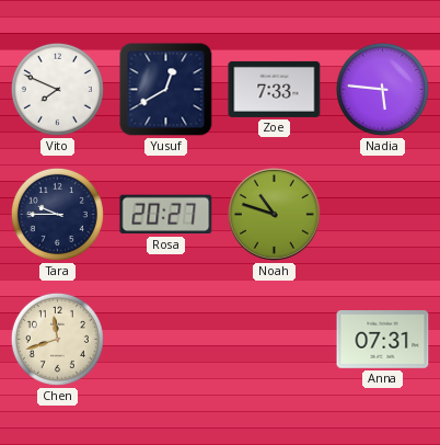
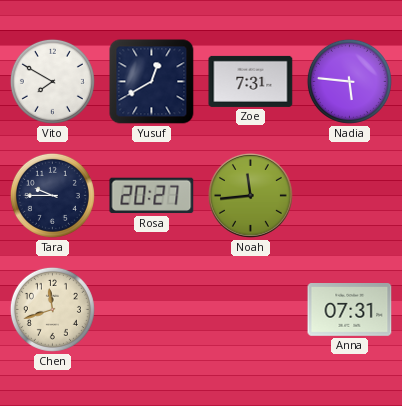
Vito: 7:49 -> 7:50 (52, 81)
Zoe: 7:33 -> 7:31 (251, 81)
Noah: 10:48 -> 11:44 (250, 195)
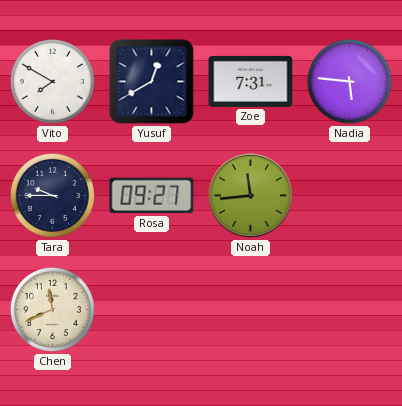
Rosa: 20:27 -> 09:27 (152, 196)
Chen: 11:42 -> 11:41 (52, 309)
Anna: 07:31 -> none (350, 310)
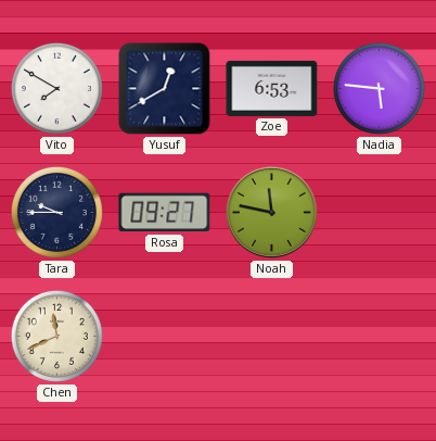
Zoe: 7:31 -> 6:53 (272, 88)
Noah: 11:44 -> 11:47 (271, 212)
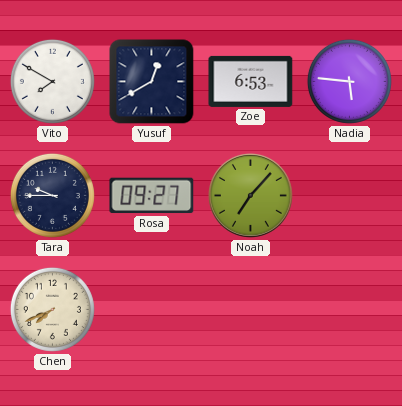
Noah: 11:47 -> 7:07 (250, 195)
Chen: 11:41 -> 7:41 (52, 309)
